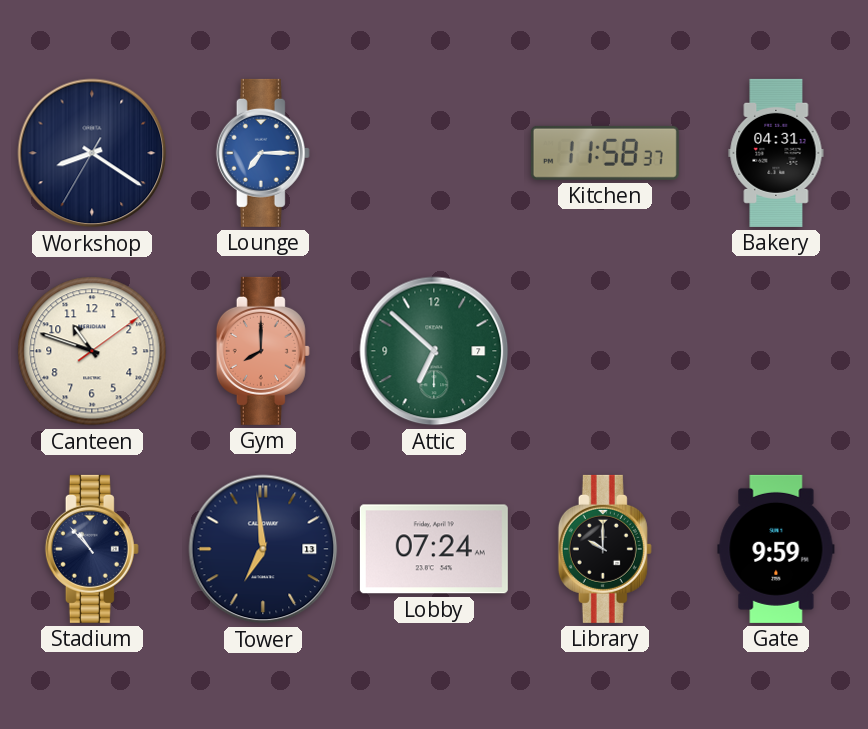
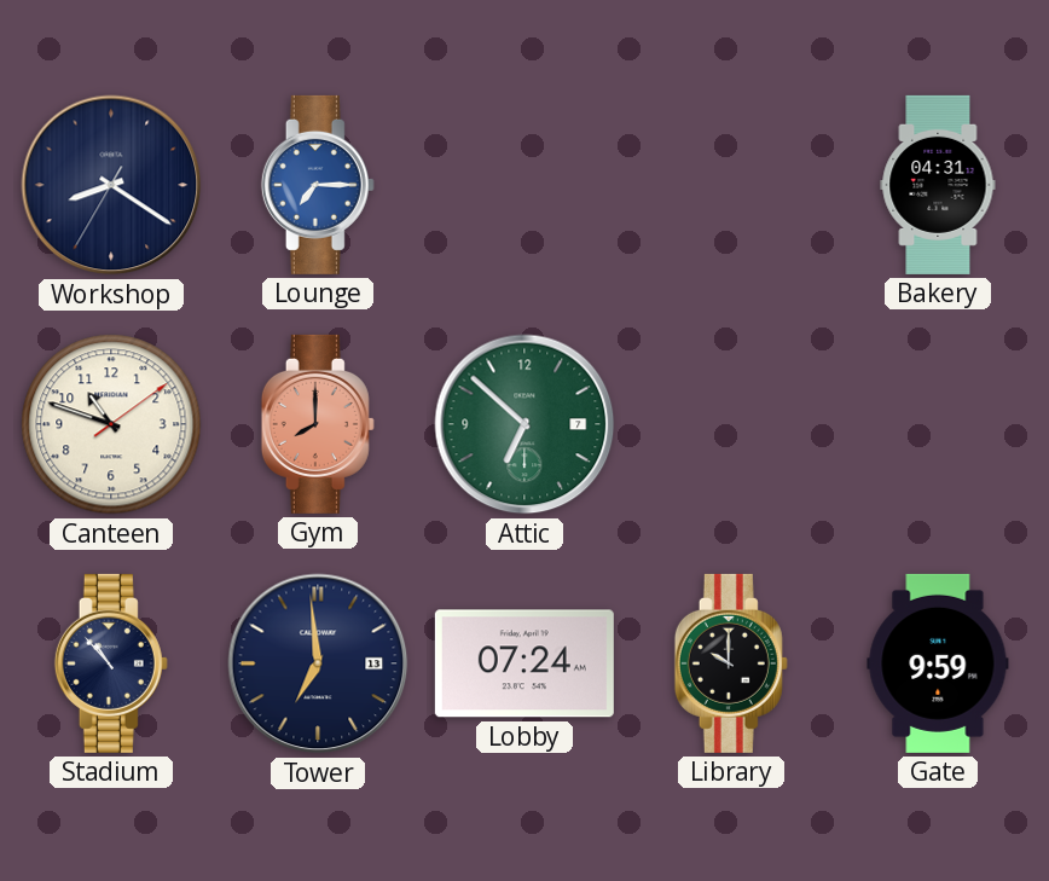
Kitchen: 11:58 -> none (605, 153)
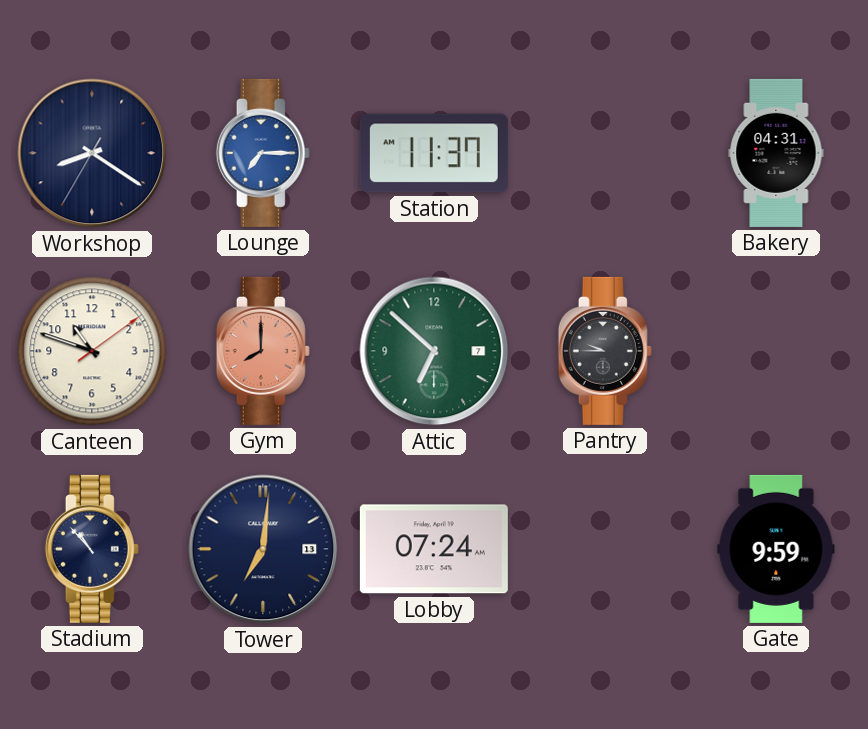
Station: none -> 11:37 (434, 153)
Pantry: none -> 9:45 (605, 351)
Tower: 6:59 -> 7:01 (263, 549)
Library: 10:00 -> none (731, 663)
